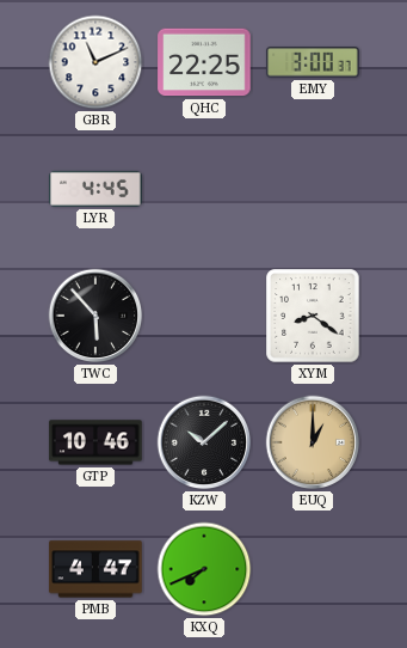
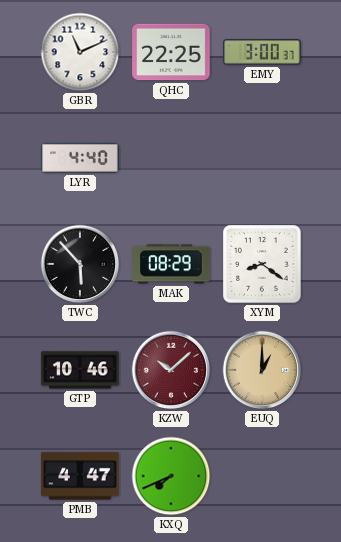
LYR: 4:45 -> 4:40 (80, 158)
MAK: none -> 08:29 (171, 264)
KZW dial: black -> burgundy (171, 370)
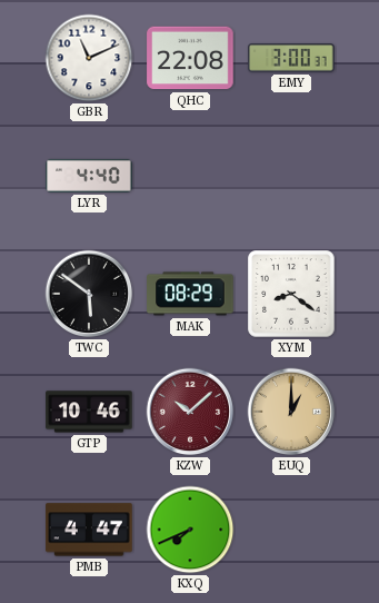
QHC: 22:25 -> 22:08 (190, 58)
TWC: 5:53 -> 5:51 (89, 294)
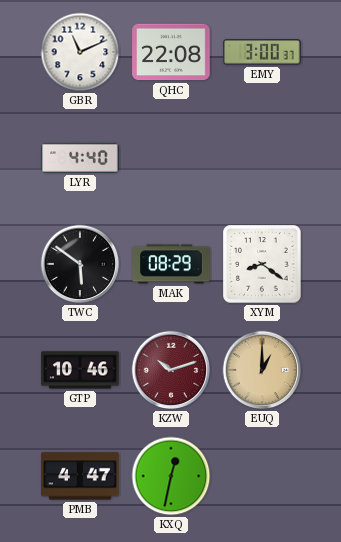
KZW: 10:08 -> 10:12 (171, 370)
KXQ: 7:41 -> 12:32 (171, 476)
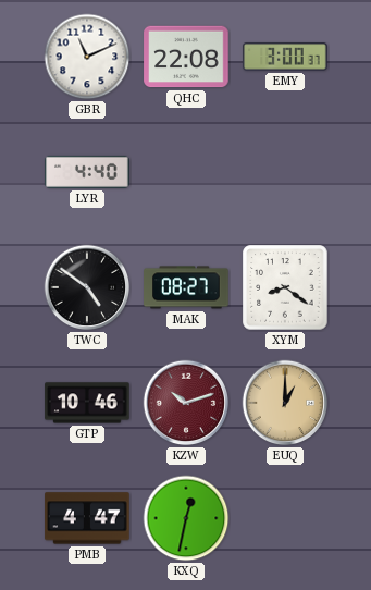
TWC: 5:51 -> 4:51 (87, 287)
MAK: 08:29 -> 08:27 (186, 287)
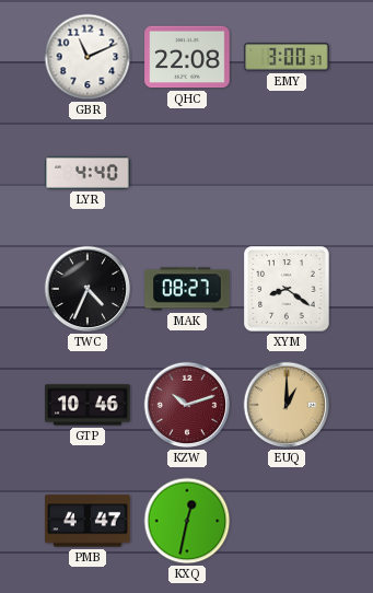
TWC: 4:51 -> 4:34 (88, 289)
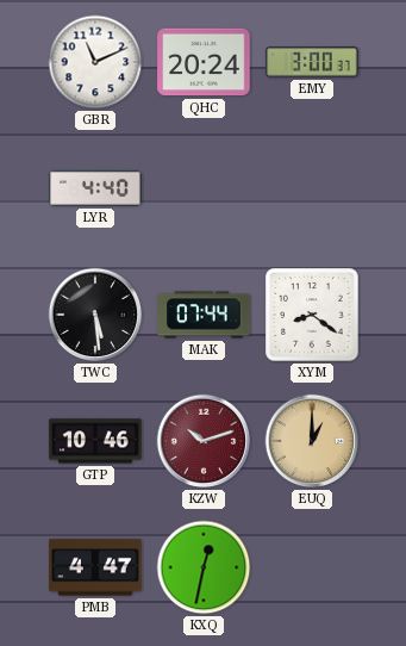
QHC: 22:08 -> 20:24 (204, 62)
TWC: 4:34 -> 5:29 (95, 315)
MAK: 08:27 -> 07:44 (204, 315)
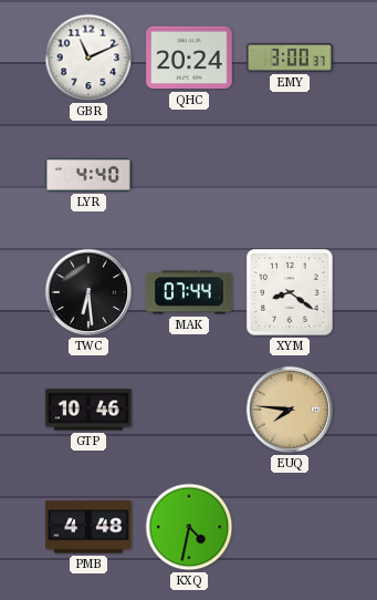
TWC: 5:29 -> 6:29 (88, 292)
KZW: 10:12 -> none (204, 441)
EUQ: 1:00 -> 7:46 (290, 410)
PMB: 4:47 -> 4:48 (88, 527)
KXQ: 12:32 -> 4:32 (189, 527)
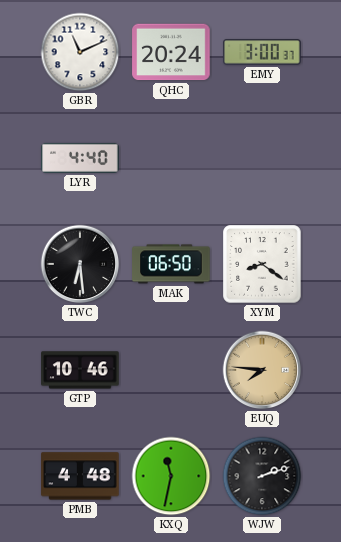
MAK: 07:44 -> 06:50 (171, 264)
KXQ: 4:32 -> 11:32 (171, 476)
WJW: none -> 2:12 (262, 476)
